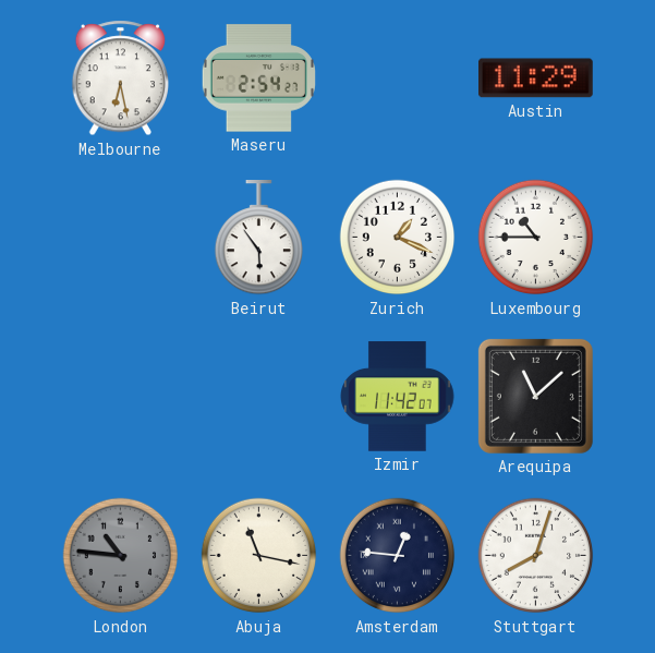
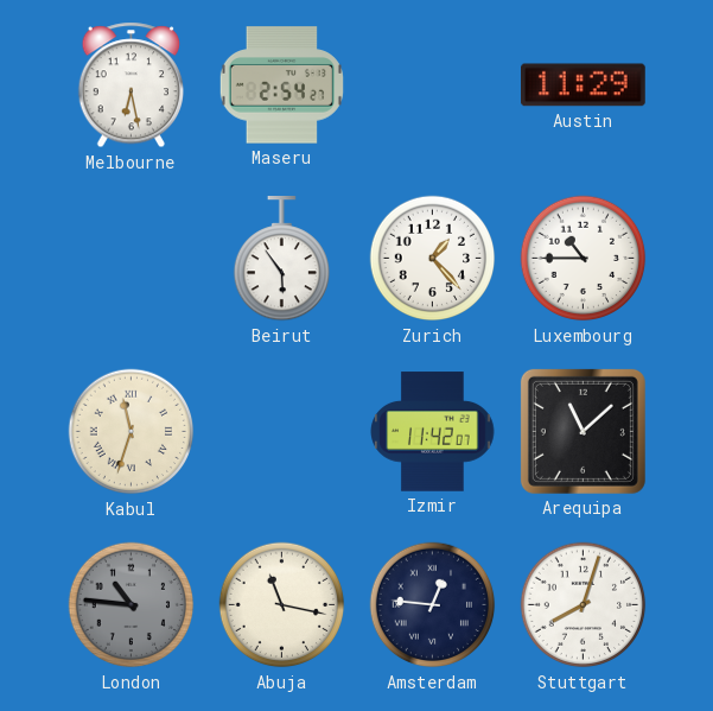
Zurich: 1:19 -> 1:23 (433, 259)
Kabul: none -> 11:33 (132, 432)
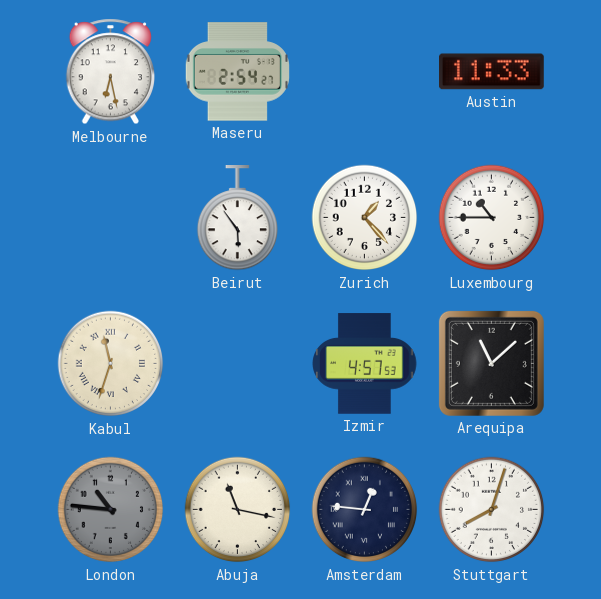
Austin: 11:29 -> 11:33 (492, 72)
Izmir: 11:42 -> 4:57 (365, 364)
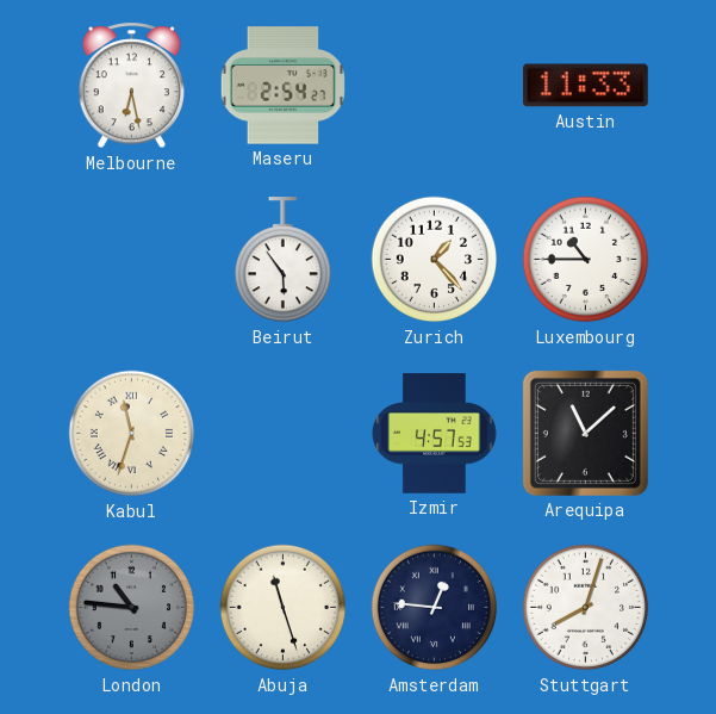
Abuja: 11:17 -> 11:27 (284, 608)
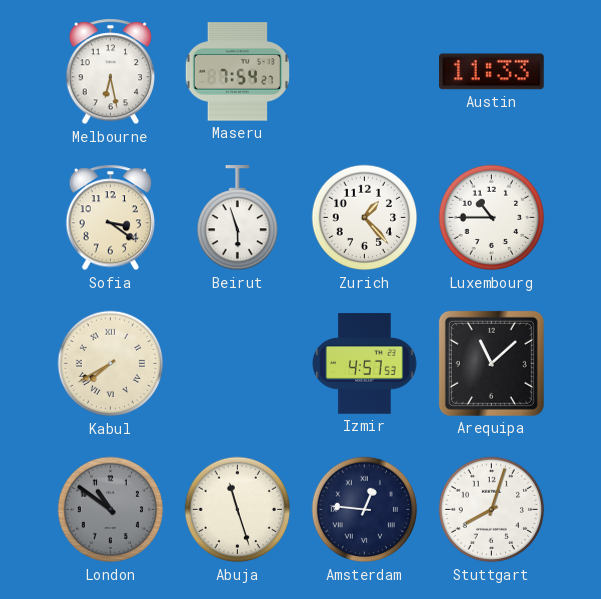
Maseru: 2:54 -> 7:54 (237, 72)
Sofia: none -> 3:21 (111, 218)
Beirut: 5:54 -> 5:57 (237, 219)
Kabul: 11:33 -> 7:40 (111, 364)
London: 10:46 -> 10:51 (111, 510)
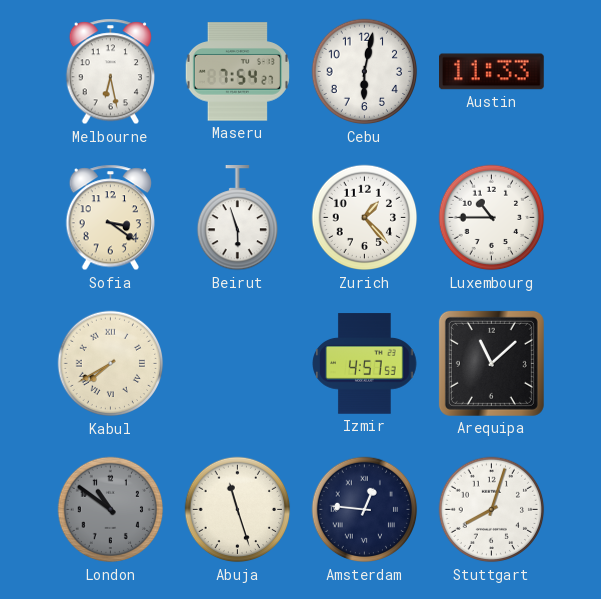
Cebu: none -> 6:02 (365, 72)
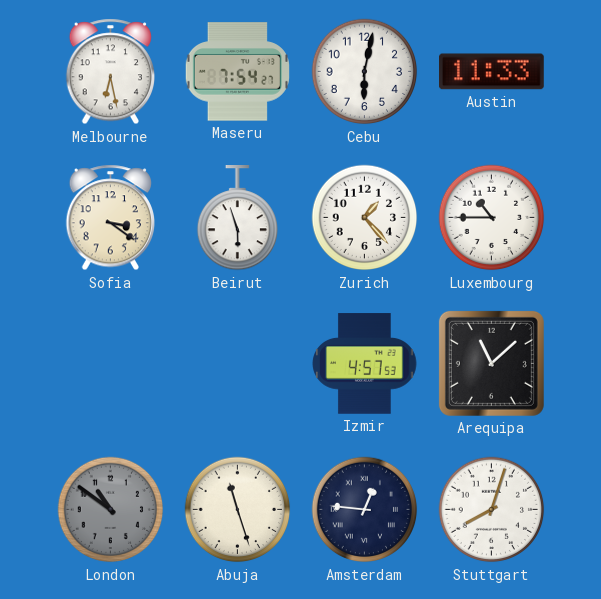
Kabul: 7:40 -> none (111, 364)
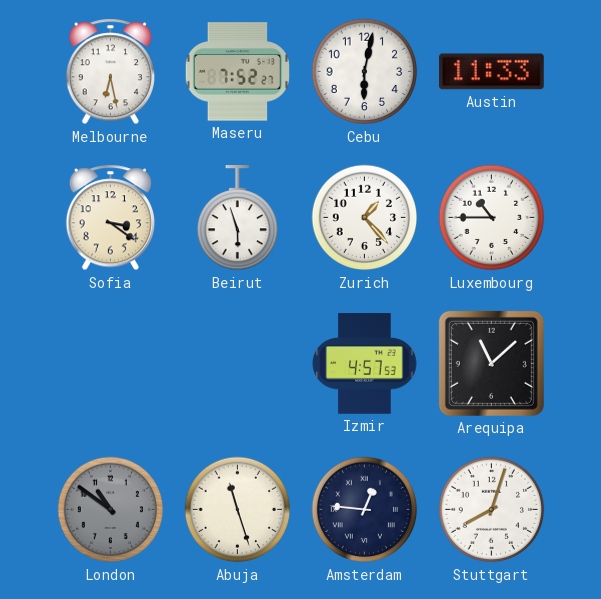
Maseru: 7:54 -> 7:52 (237, 72)
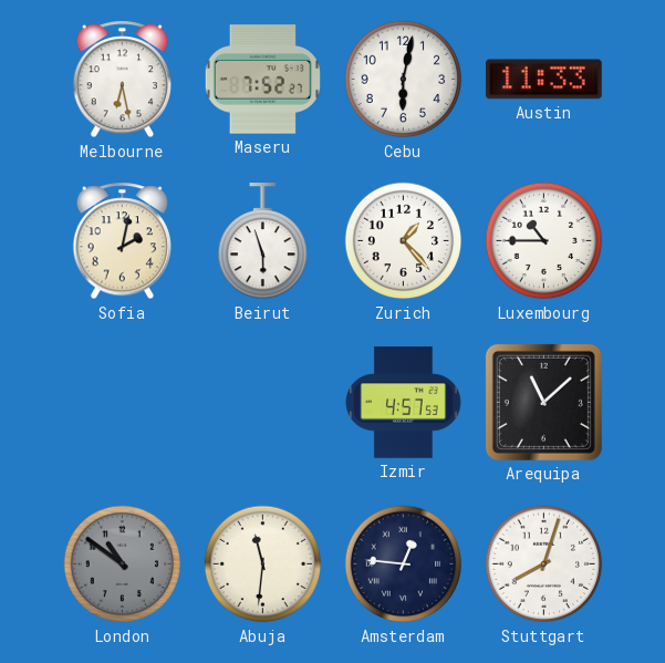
Sofia: 3:21 -> 2:02 (123, 241)
Abuja: 11:27 -> 11:31 (263, 564)
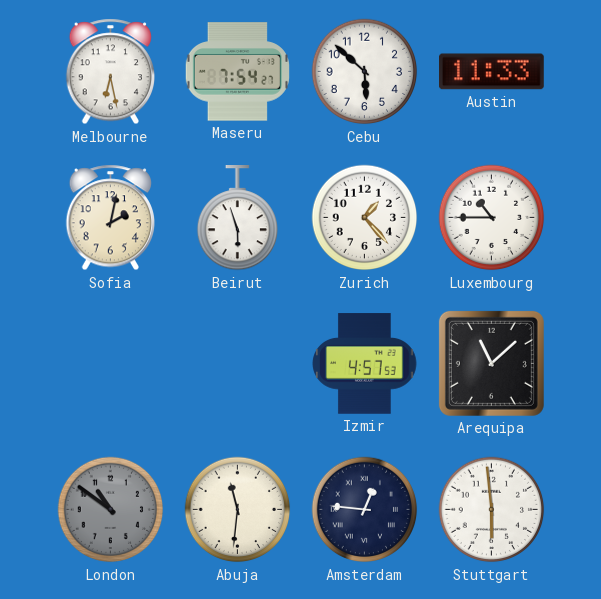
Maseru: 7:52 -> 7:54 (237, 72)
Cebu: 6:02 -> 5:52 (365, 72)
Stuttgart: 8:03 -> 5:59 (492, 510)
